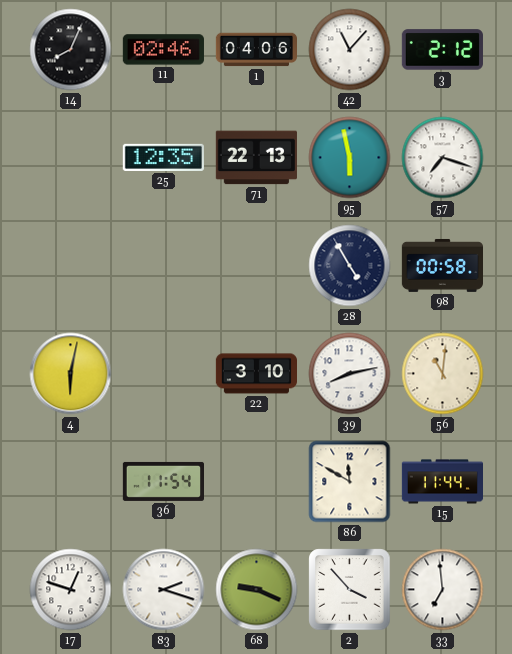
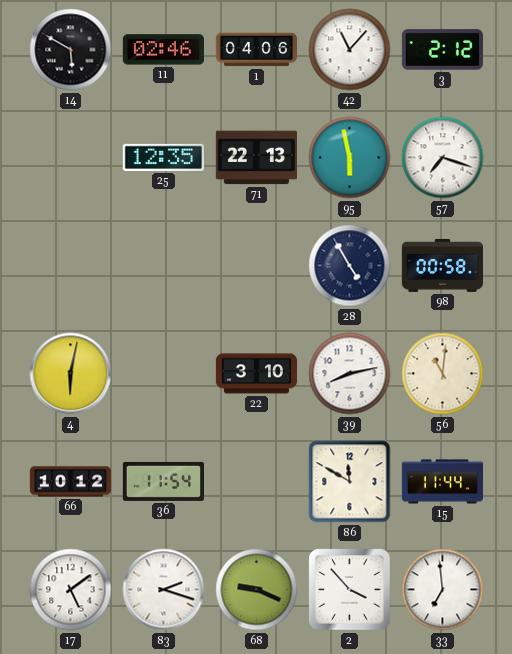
14: 8:04 -> 5:50 (71, 50)
66: none -> 10:12 (71, 482)
17: 12:48 -> 5:09 (71, 590)
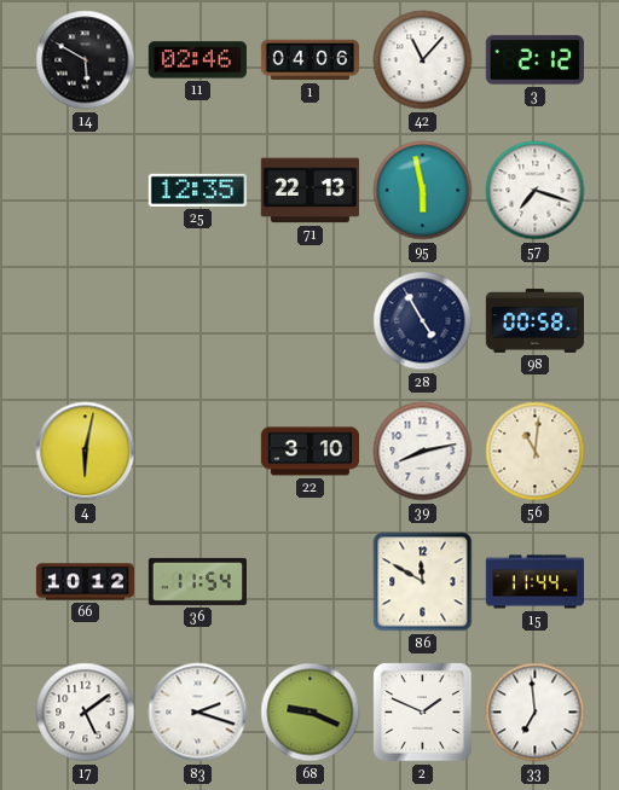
2: 3:53 -> 1:49 (423, 713)
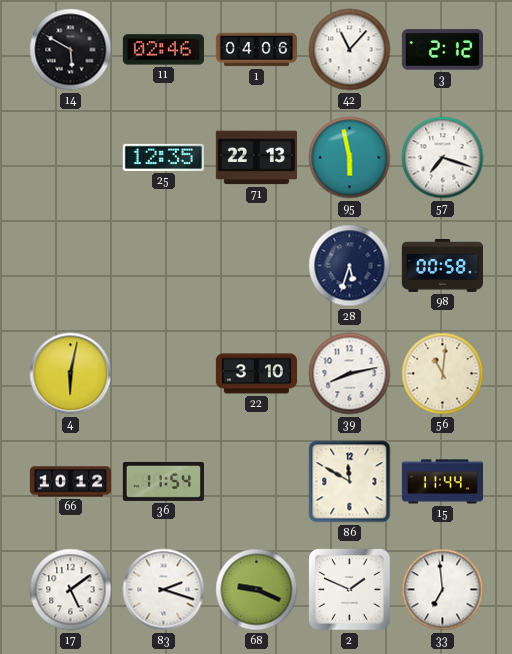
28: 4:55 -> 5:33 (350, 266)
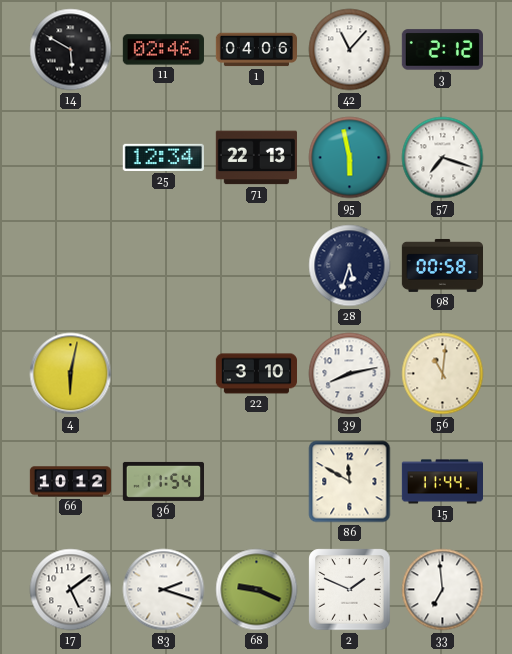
25: 12:35 -> 12:34 (163, 157)
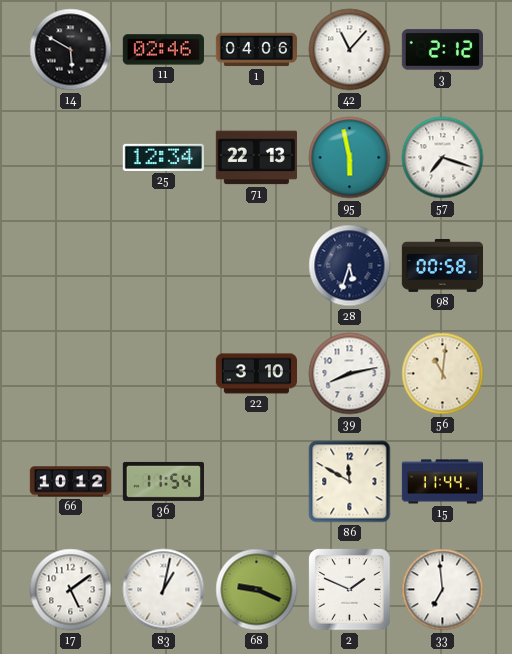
4: 6:02 -> none (71, 374)
83: 2:18 -> 1:02 (164, 590)
